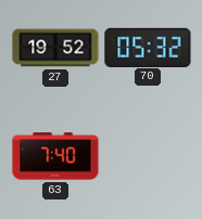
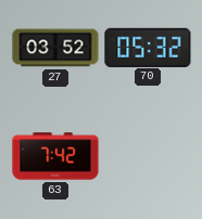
27: 19:52 -> 03:52 (55, 48)
63: 7:40 -> 7:42 (55, 156)
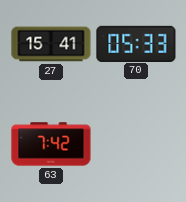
27: 03:52 -> 15:41 (51, 44)
70: 05:32 -> 05:33 (136, 43)
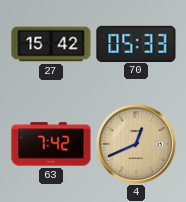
27: 15:41 -> 15:42 (51, 44)
4: none -> 12:41 (137, 145)
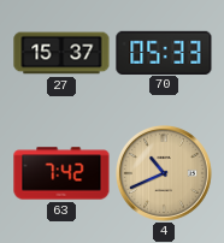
27: 15:42 -> 15:37 (61, 53)
4: 12:41 -> 10:41 (165, 174)
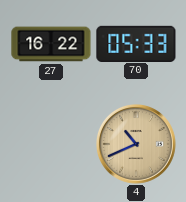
27: 15:37 -> 16:22 (51, 44)
63: 7:42 -> none (61, 173)
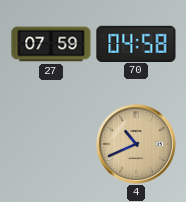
27: 16:22 -> 07:59 (51, 44)
70: 05:33 -> 04:58 (136, 43)
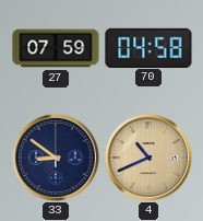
33: none -> 8:51 (57, 159)
